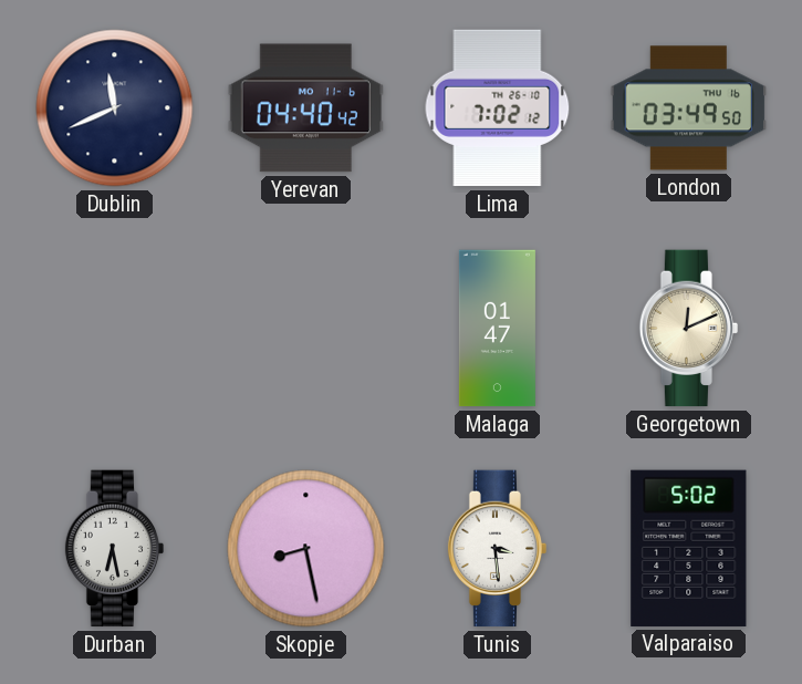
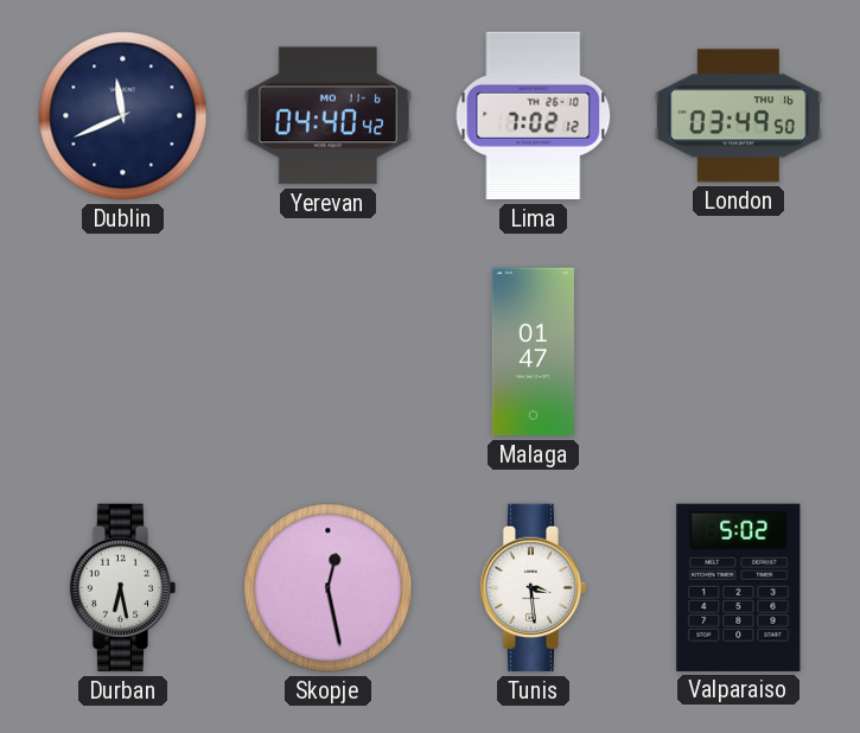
Georgetown: 12:11 -> none (689, 329)
Skopje: 8:28 -> 12:28 (329, 588)
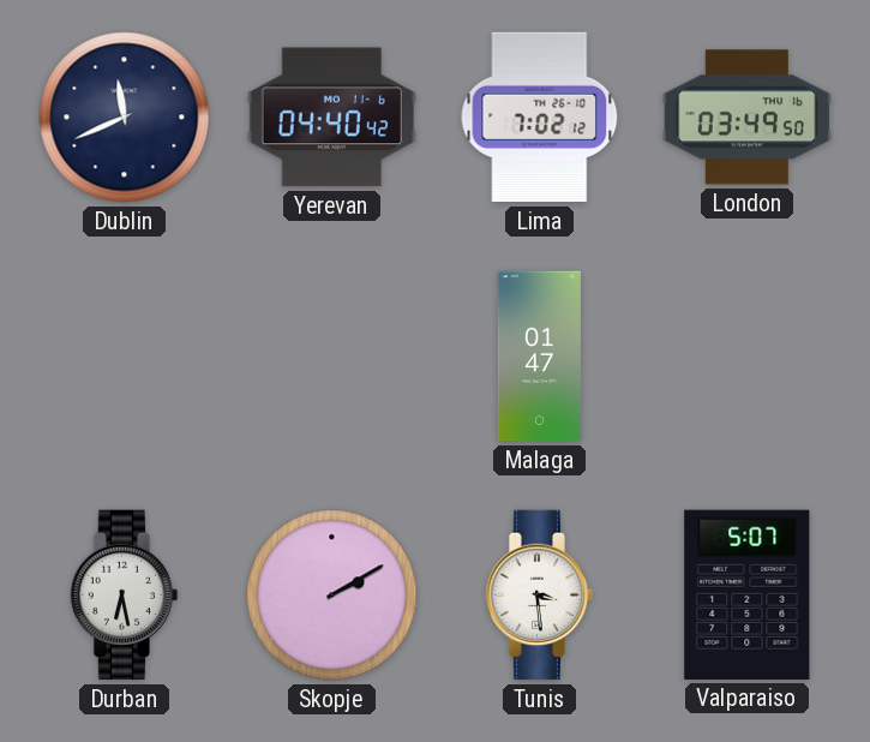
Skopje: 12:28 -> 2:10 (332, 596)
Valparaiso: 5:02 -> 5:07 (748, 594)
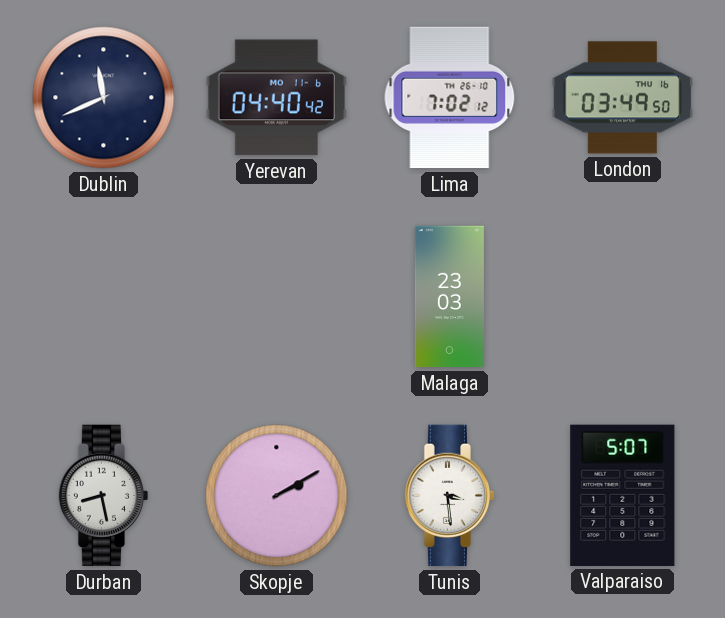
Malaga: 01:47 -> 23:03 (449, 297)
Durban: 6:28 -> 8:28 (104, 496)
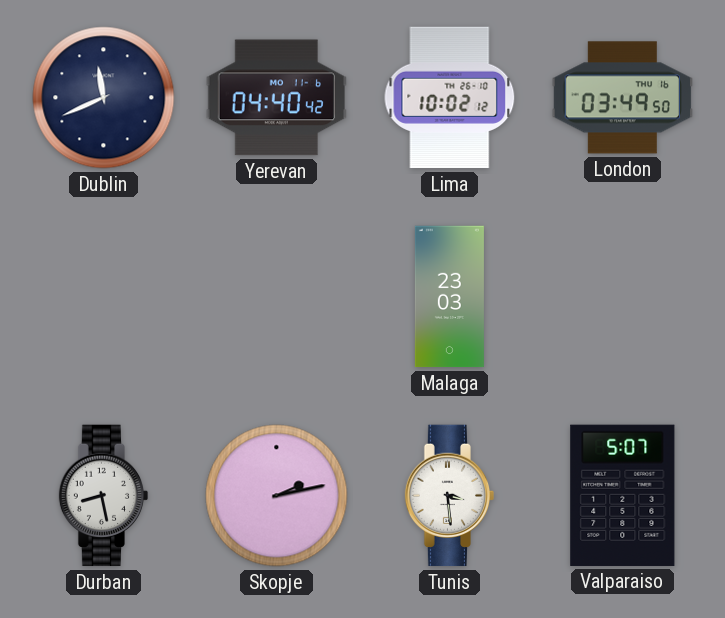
Lima: 7:02 -> 10:02 (450, 98)
Skopje: 2:10 -> 2:13 (277, 496)
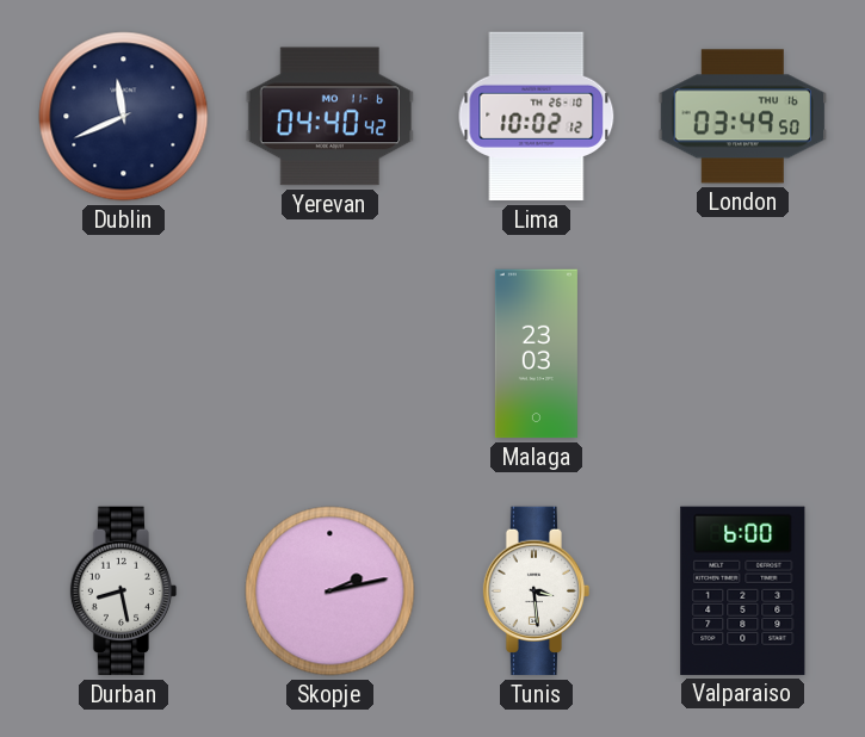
Valparaiso: 5:07 -> 6:00 (743, 590)
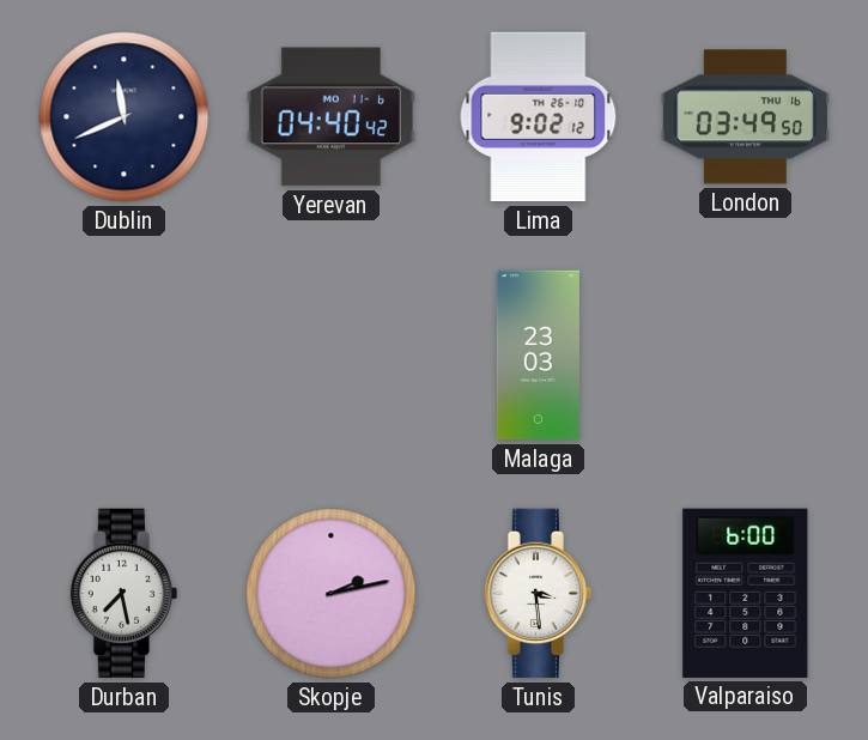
Lima: 10:02 -> 9:02 (539, 117)
Durban: 8:28 -> 7:28 (125, 594)
